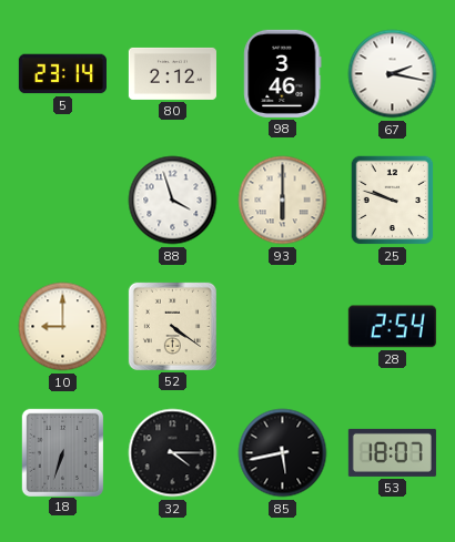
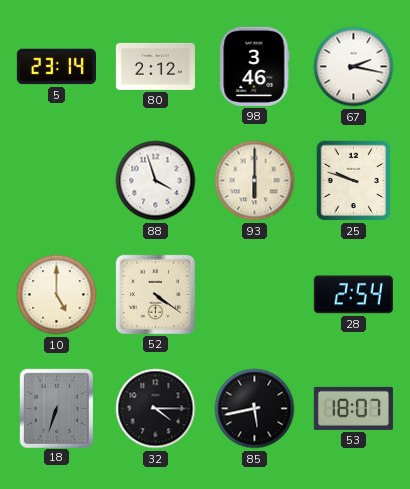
10: 9:00 -> 5:00 (57, 295)
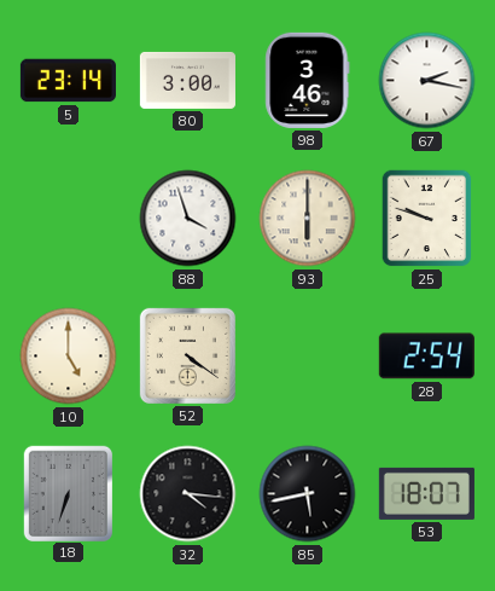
80: 2:12 -> 3:00 (187, 80)
32: 4:15 -> 4:16 (188, 494)
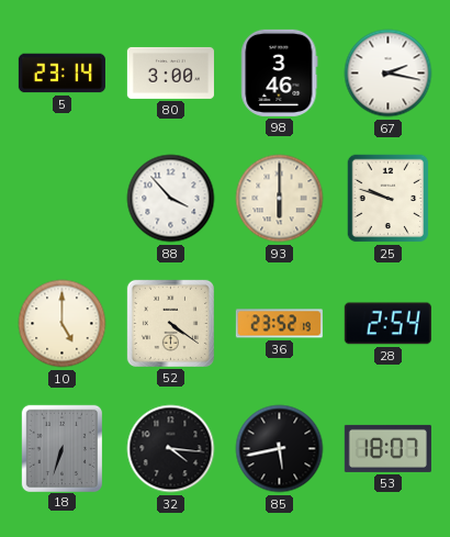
88: 3:57 -> 3:53 (171, 199)
36: none -> 23:52 (279, 324)
